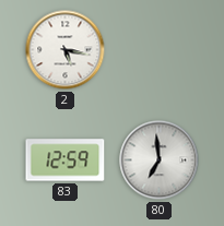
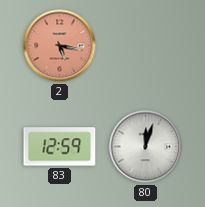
2 dial: white -> salmon (60, 46)
80: 6:59 -> 12:03 (146, 147)
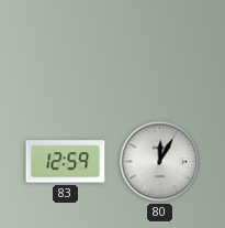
2: 5:17 -> none (60, 46)
80: 12:03 -> 12:05 (160, 162)
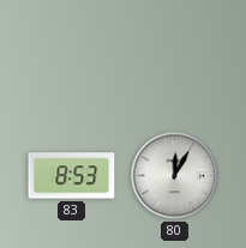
83: 12:59 -> 8:53 (72, 176)
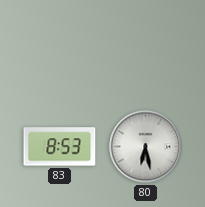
80: 12:05 -> 6:28 (146, 147)
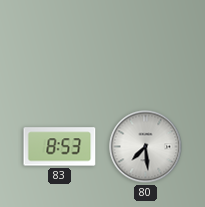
80: 6:28 -> 7:29 (146, 147)
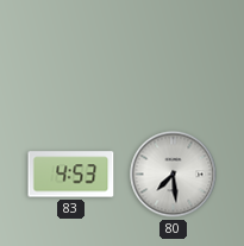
83: 8:53 -> 4:53 (71, 175)
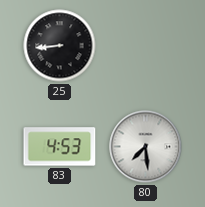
25: none -> 8:44 (60, 46)
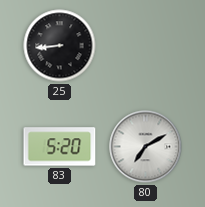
83: 4:53 -> 5:20 (60, 147)
80: 7:29 -> 7:10 (146, 147)
